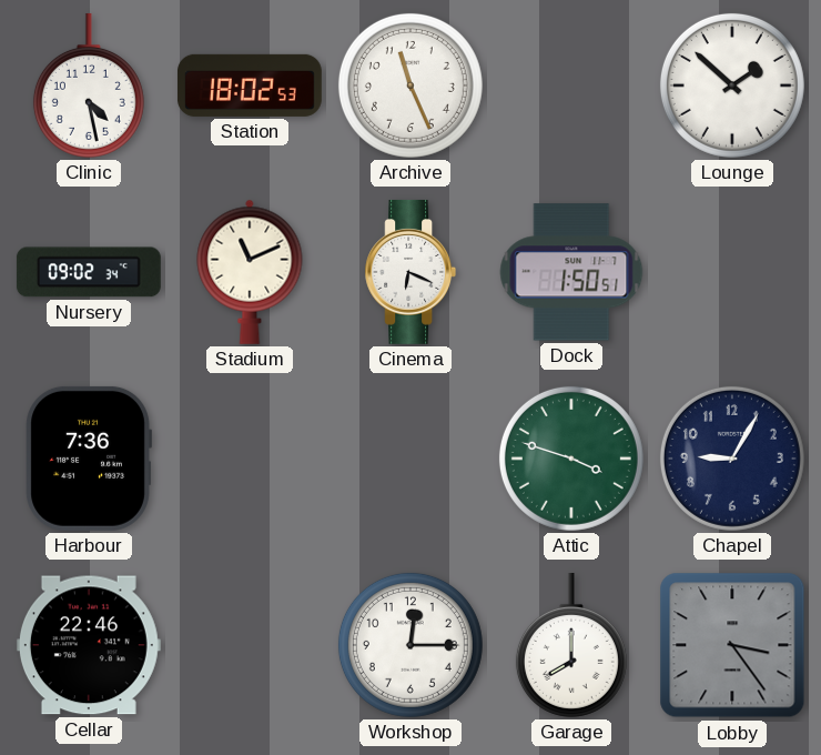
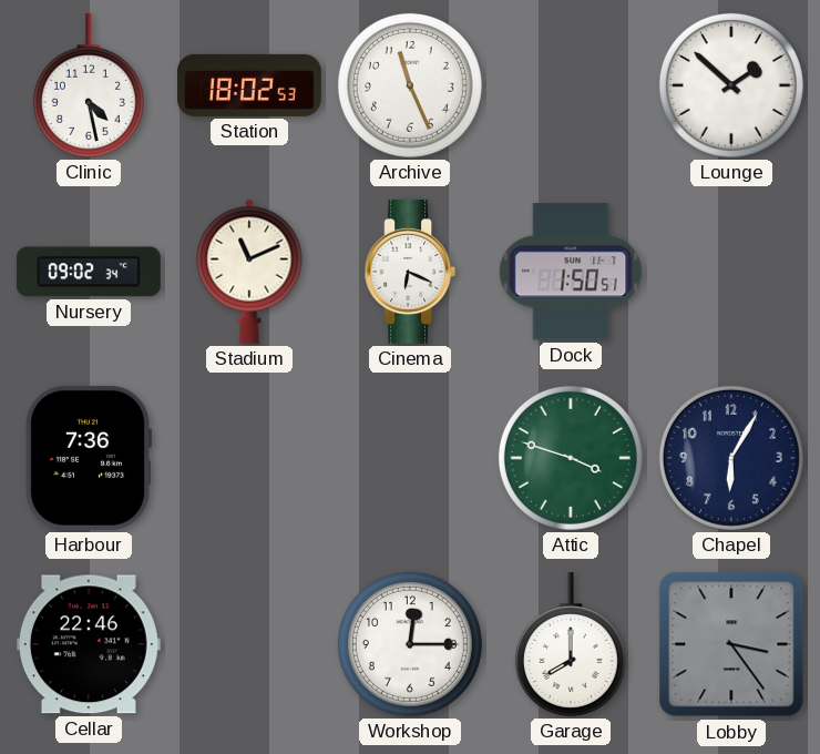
Chapel: 9:05 -> 6:05 (731, 458)
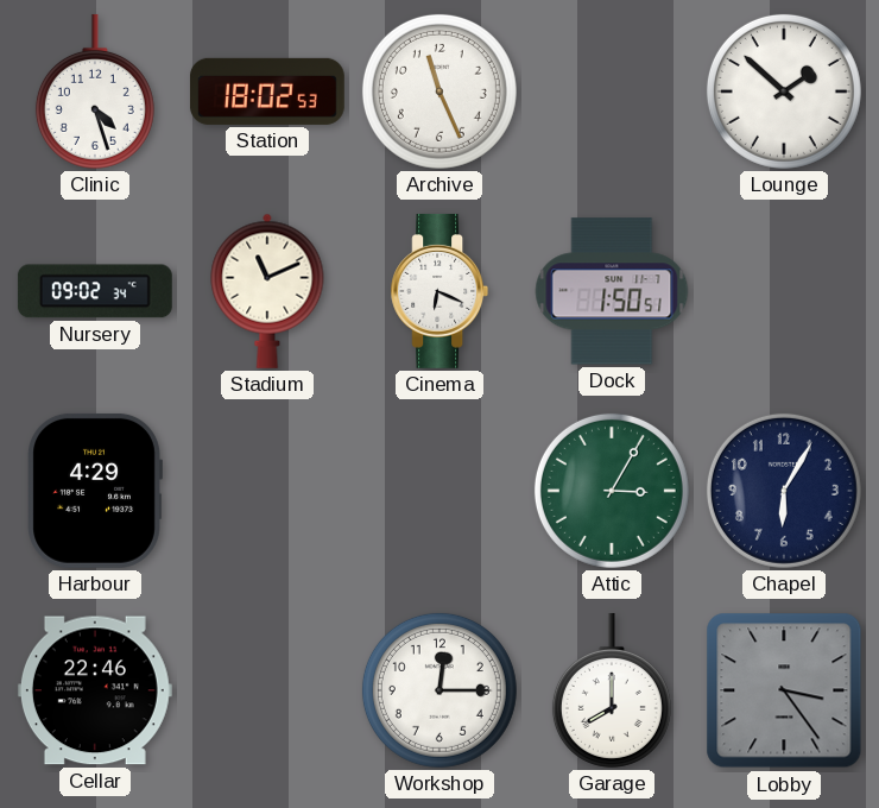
Clinic: 4:28 -> 4:27 (95, 91)
Harbour: 7:36 -> 4:29 (95, 491)
Attic: 3:48 -> 3:05 (612, 491)
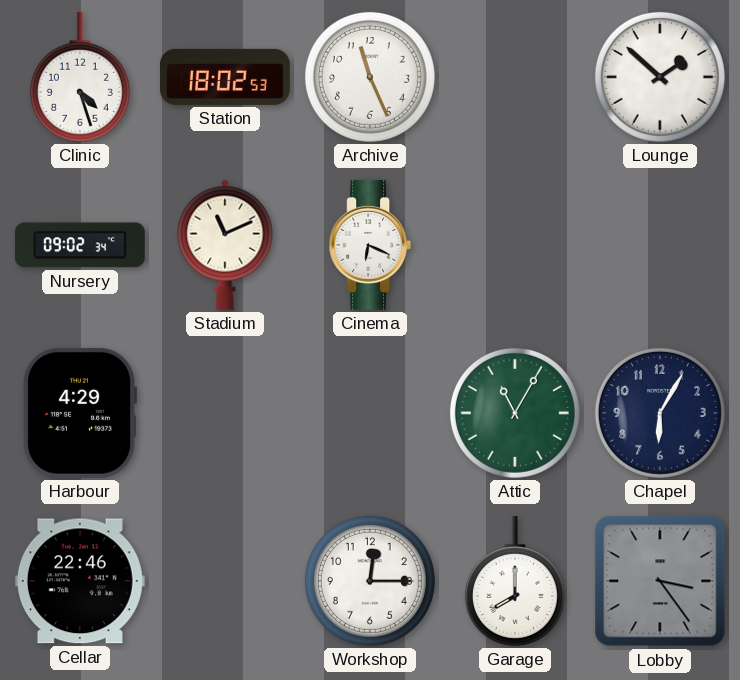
Dock: 1:50 -> none (612, 291)
Attic: 3:05 -> 11:05 (515, 413)
